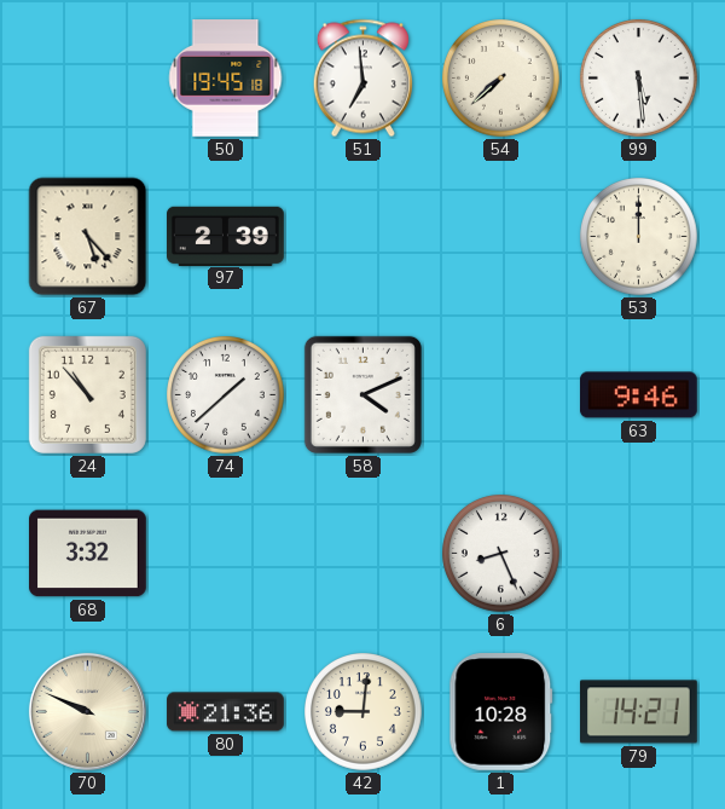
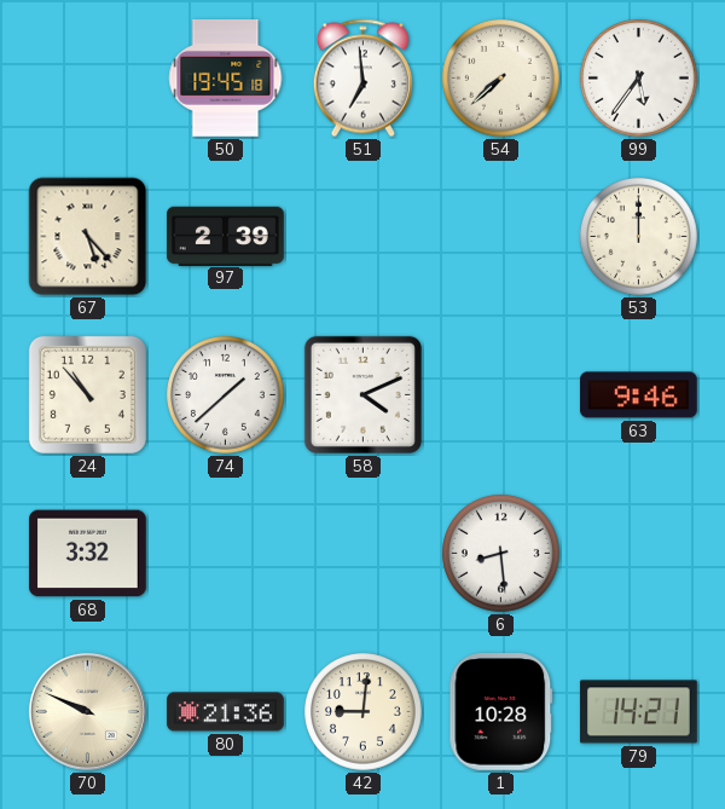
99: 5:29 -> 5:36 (639, 79)
6: 8:26 -> 8:29 (501, 554)
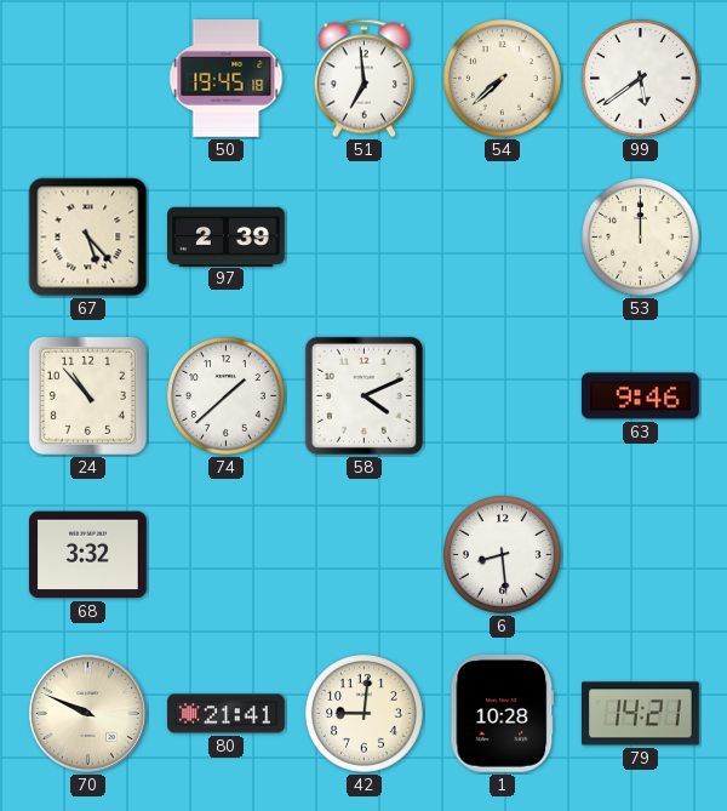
99: 5:36 -> 5:39 (641, 79)
80: 21:36 -> 21:41 (227, 714)
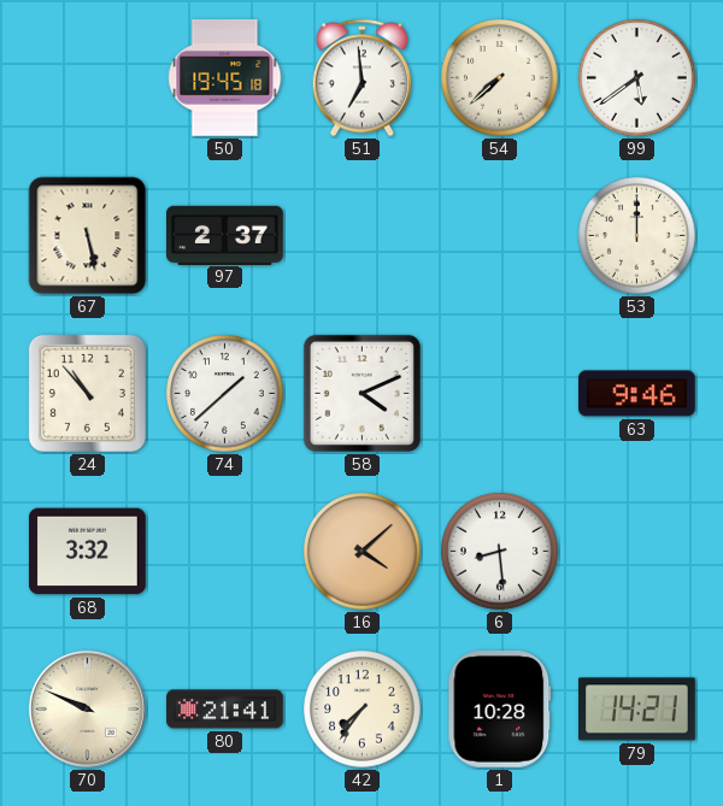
67: 5:23 -> 5:28 (88, 236)
97: 2:39 -> 2:37 (225, 235)
16: none -> 4:08 (363, 552)
42: 9:01 -> 7:36 (363, 710)
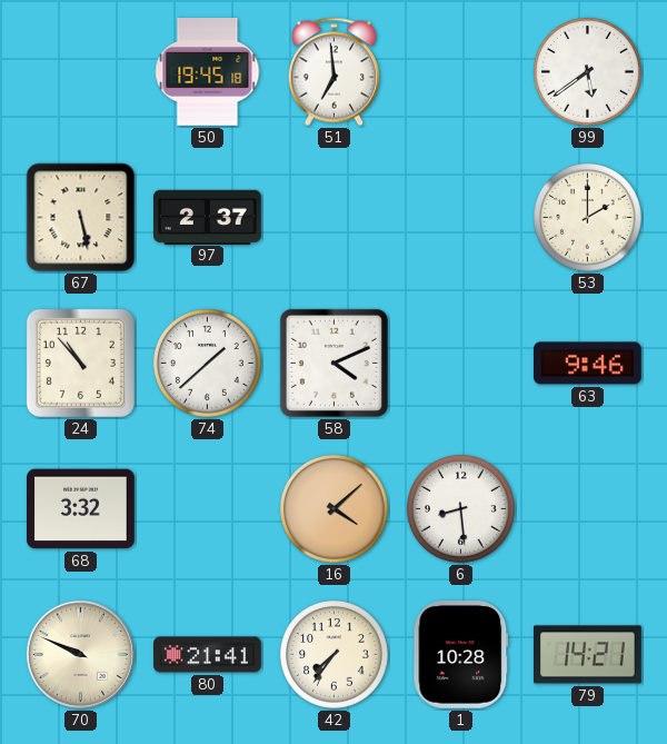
54: 7:38 -> none (500, 78)
53: 12:00 -> 2:00 (588, 218)
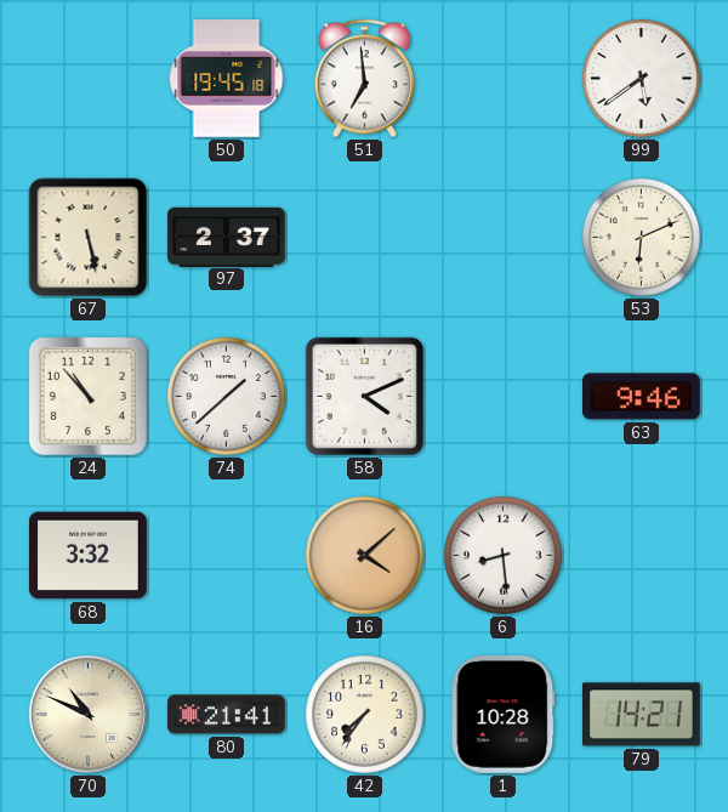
53: 2:00 -> 6:11 (642, 238)
70: 9:49 -> 10:49 (87, 714)
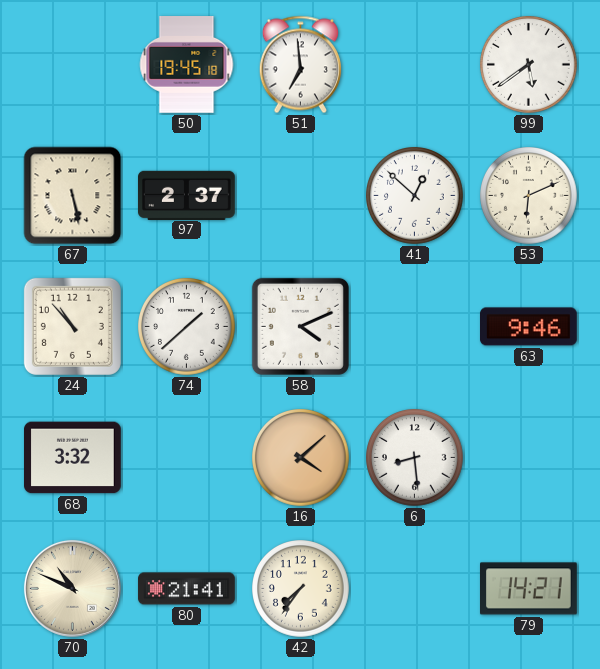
41: none -> 12:52 (415, 196)
1: 10:28 -> none (504, 715)
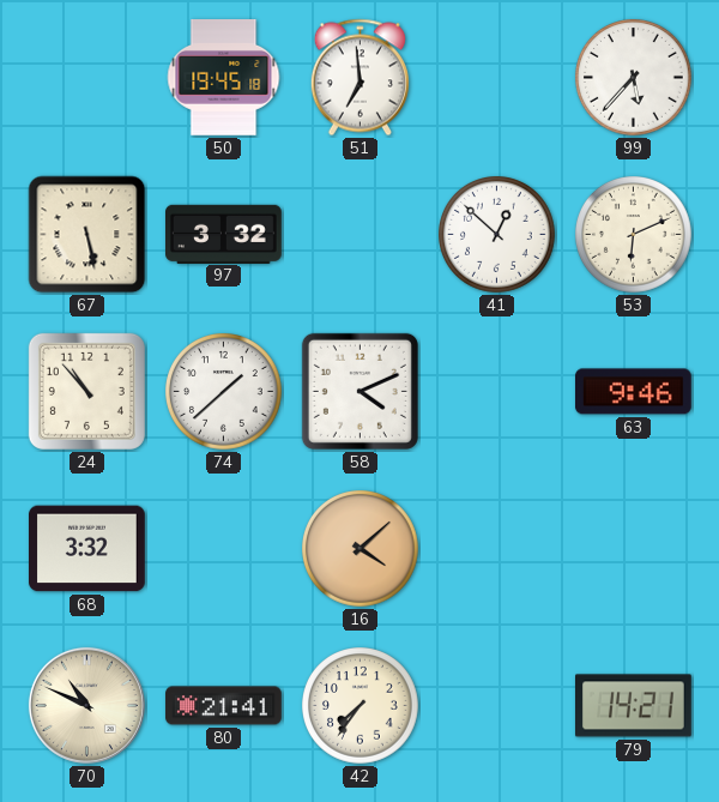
99: 5:39 -> 5:37 (634, 78)
97: 2:37 -> 3:32 (224, 234)
6: 8:29 -> none (415, 458)
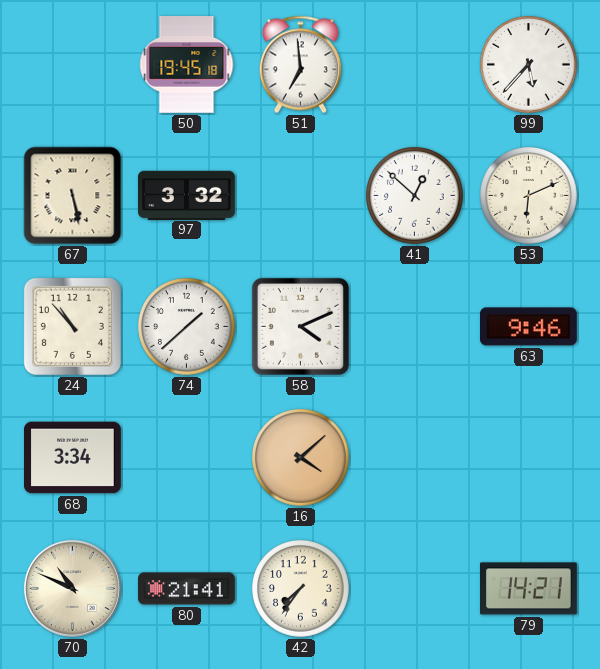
68: 3:32 -> 3:34 (73, 458)
